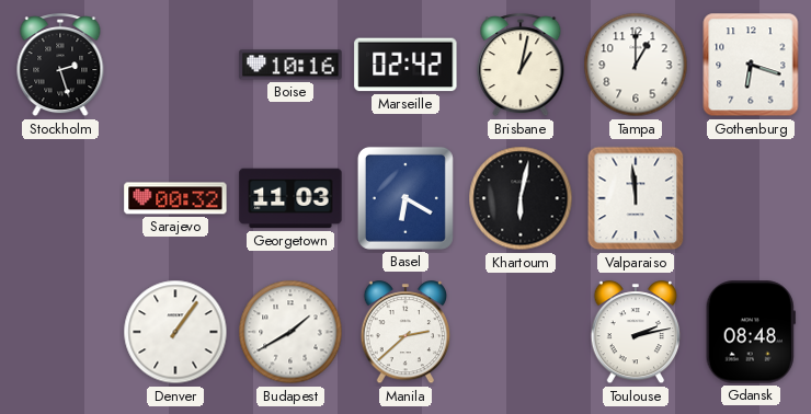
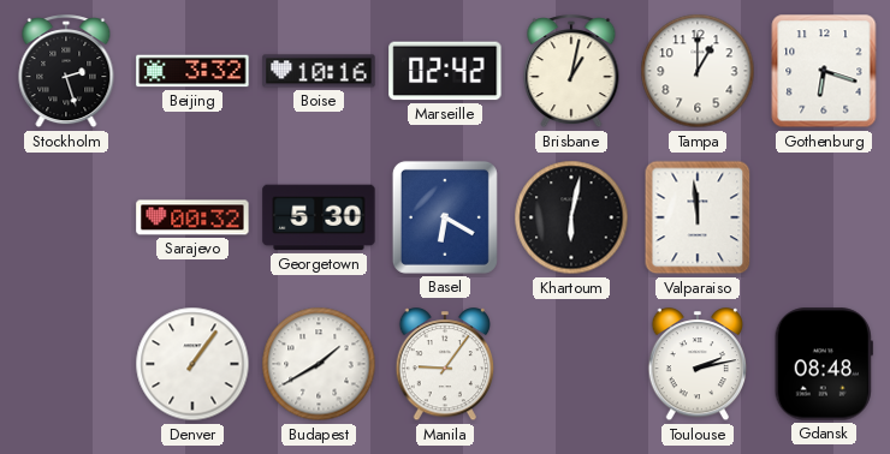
Beijing: none -> 3:32 (192, 71)
Georgetown: 11:03 -> 5:30 (319, 217)
Manila: 2:38 -> 9:06 (445, 365)
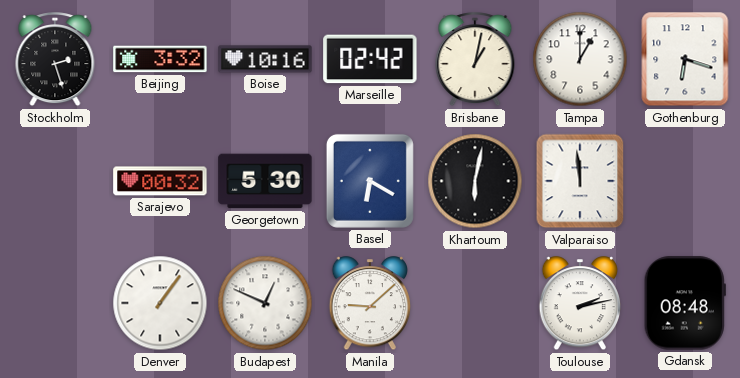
Budapest: 1:40 -> 12:49 (265, 303)
Manila: 9:06 -> 9:08 (370, 304)
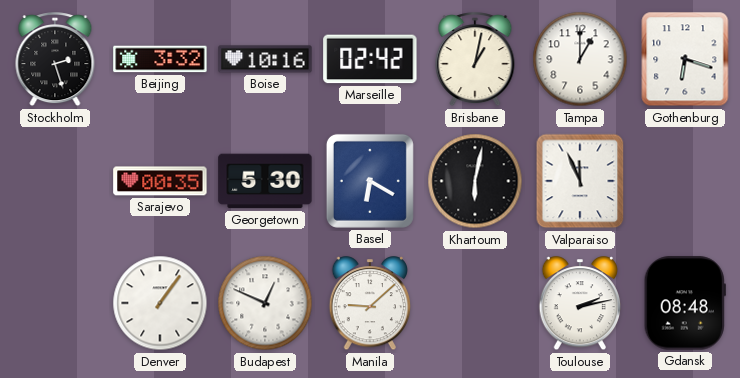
Sarajevo: 00:32 -> 00:35 (160, 181)
Valparaiso: 11:59 -> 11:56 (580, 181)
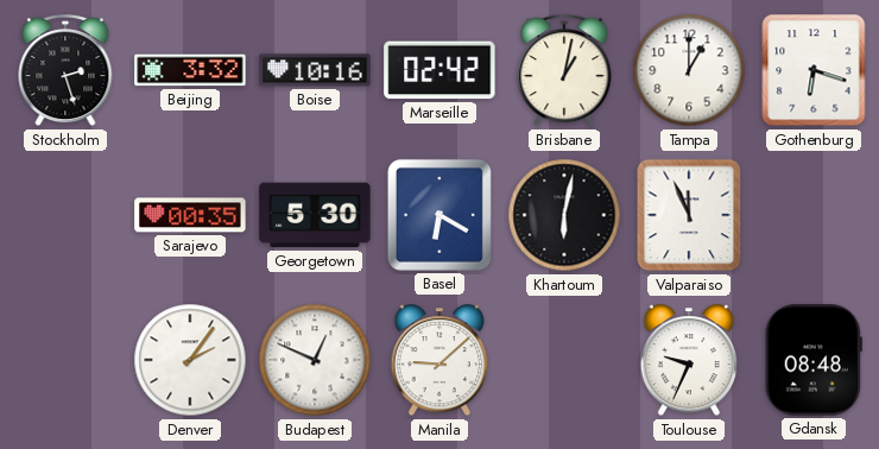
Denver: 1:06 -> 2:06 (190, 360)
Toulouse: 2:13 -> 9:34 (689, 361)
